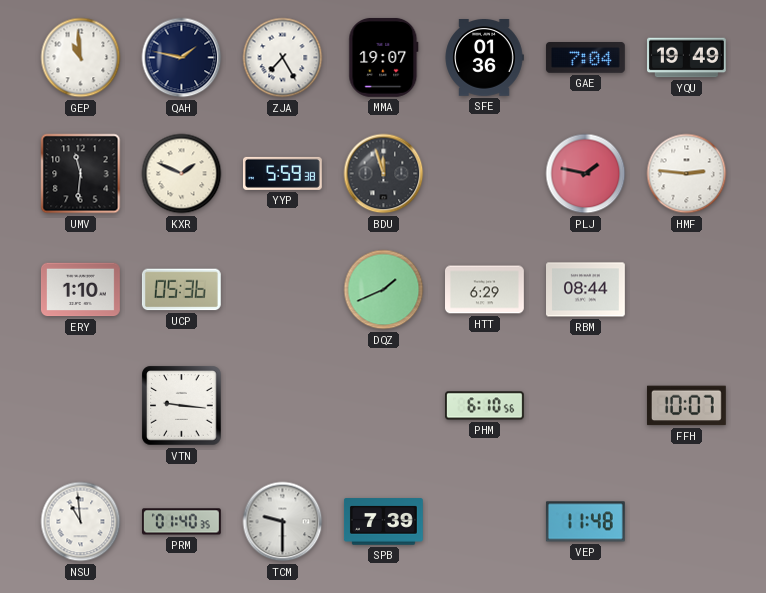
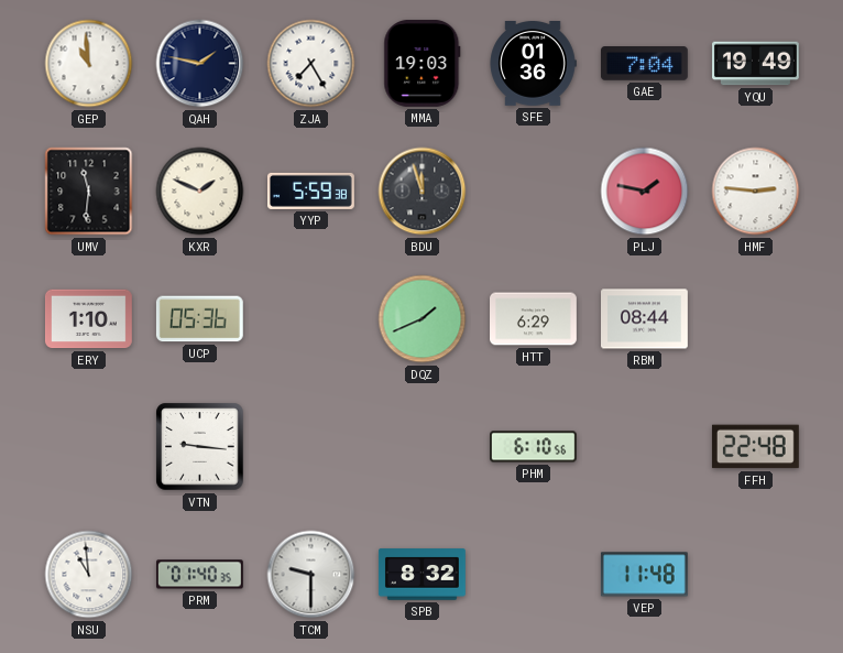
MMA: 19:07 -> 19:03 (423, 63)
FFH: 10:07 -> 22:48 (755, 447)
SPB: 7:39 -> 8:32 (421, 575)
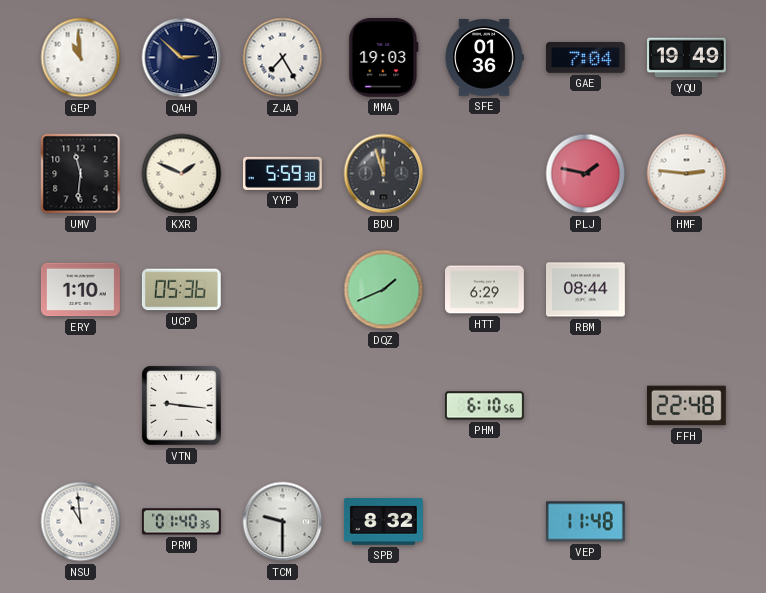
QAH: 1:47 -> 2:52 (182, 58)
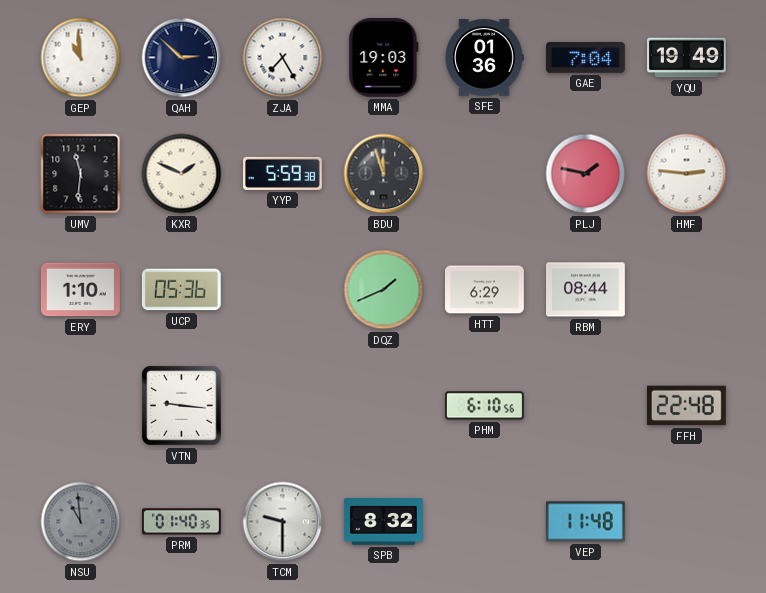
NSU dial: white -> grey (81, 522)
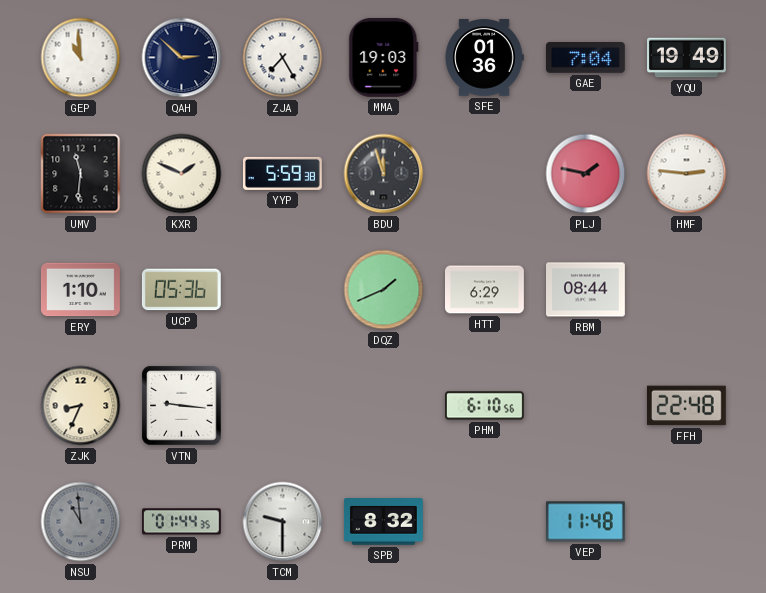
ZJK: none -> 8:34 (81, 406)
PRM: 01:40 -> 01:44 (181, 522)
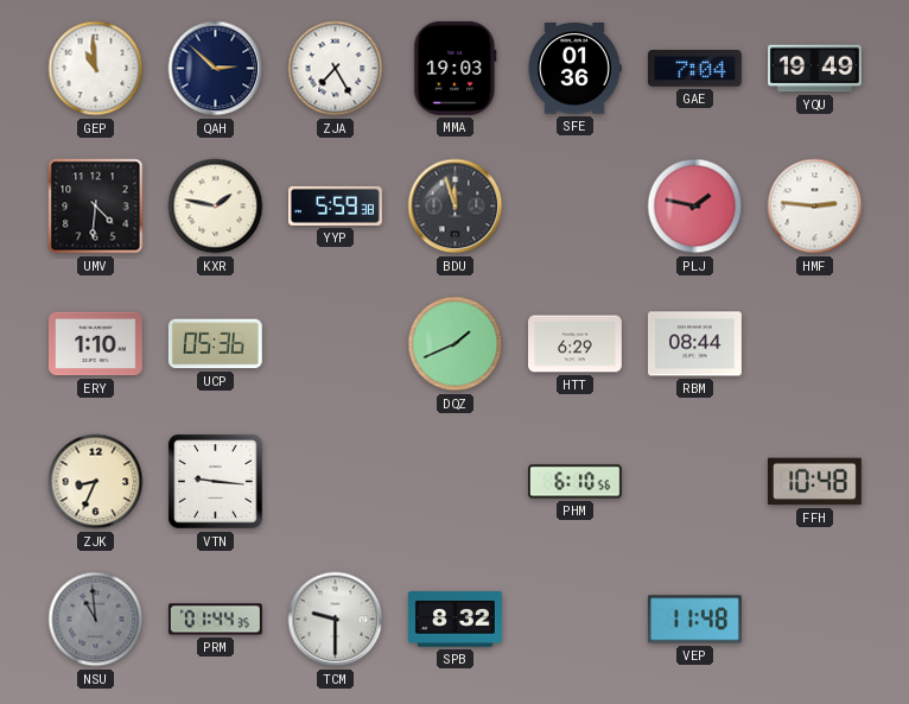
UMV: 11:31 -> 4:31 (96, 207)
KXR: 1:49 -> 1:47 (216, 207)
FFH: 22:48 -> 10:48 (814, 482)
